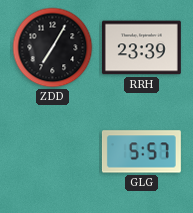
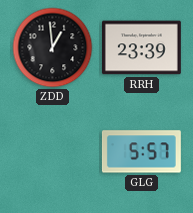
ZDD: 7:05 -> 12:59 (53, 48)
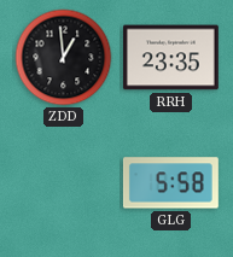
RRH: 23:39 -> 23:35 (170, 58)
GLG: 5:57 -> 5:58 (170, 183)
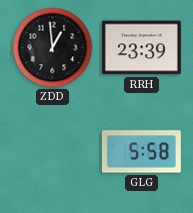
RRH: 23:35 -> 23:39 (141, 48)
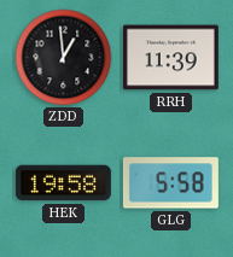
RRH: 23:39 -> 11:39 (170, 58)
HEK: none -> 19:58 (63, 183)
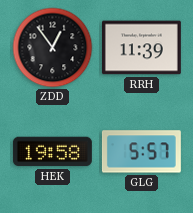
ZDD: 12:59 -> 12:54 (53, 48)
GLG: 5:58 -> 5:57 (141, 152)
